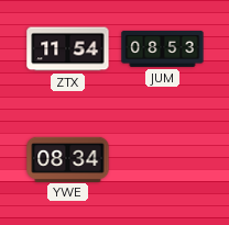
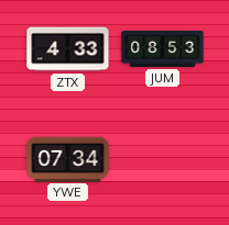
ZTX: 11:54 -> 4:33 (68, 49)
YWE: 08:34 -> 07:34 (68, 159)
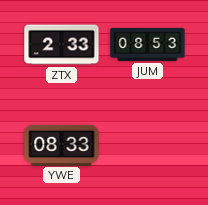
ZTX: 4:33 -> 2:33 (62, 45)
YWE: 07:34 -> 08:33 (62, 145)
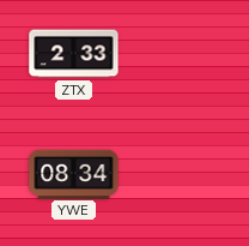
JUM: 08:53 -> none (148, 44)
YWE: 08:33 -> 08:34 (74, 174)
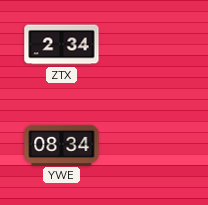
ZTX: 2:33 -> 2:34 (62, 45)
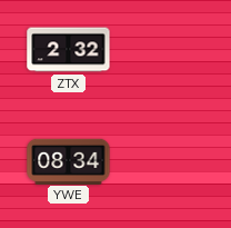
ZTX: 2:34 -> 2:32 (69, 50)
